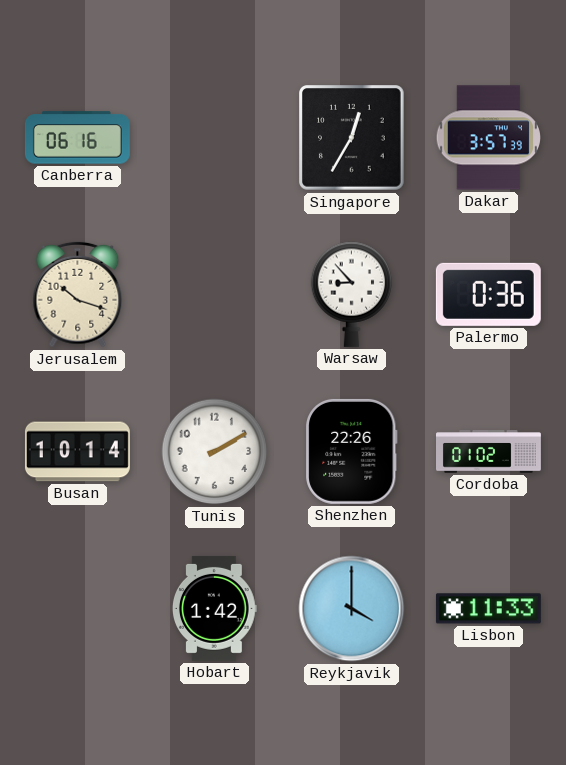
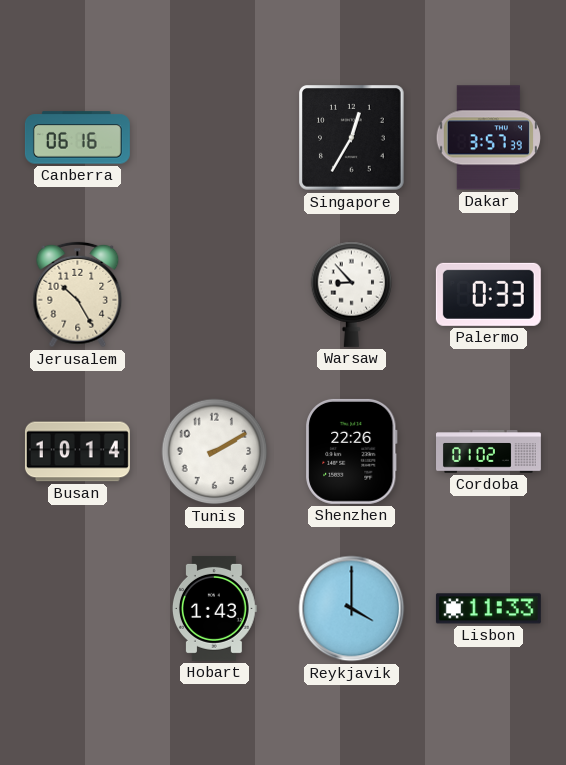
Jerusalem: 10:18 -> 10:25 (78, 295)
Palermo: 0:36 -> 0:33 (488, 294)
Hobart: 1:42 -> 1:43 (214, 608)
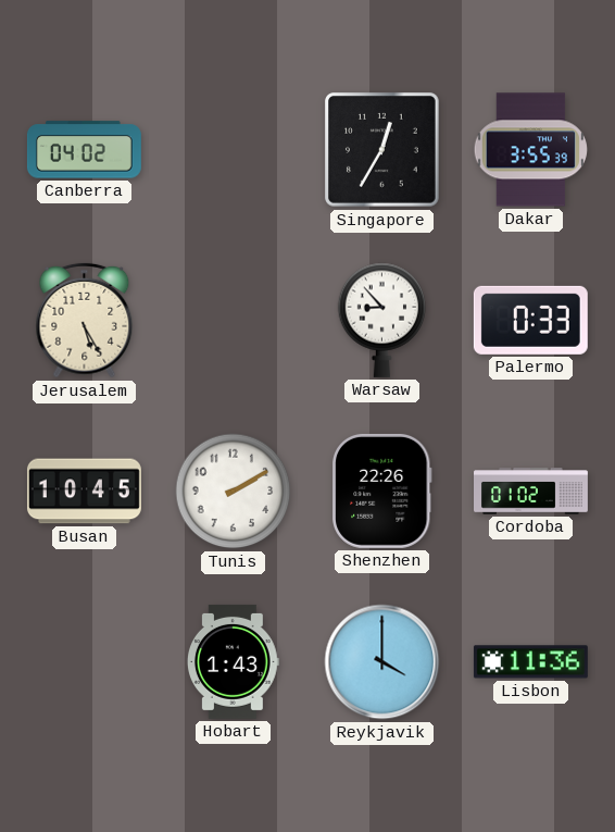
Canberra: 06:16 -> 04:02 (84, 150)
Dakar: 3:57 -> 3:55 (530, 150)
Jerusalem: 10:25 -> 5:25 (85, 321)
Busan: 10:14 -> 10:45 (84, 492)
Lisbon: 11:33 -> 11:36 (530, 662)
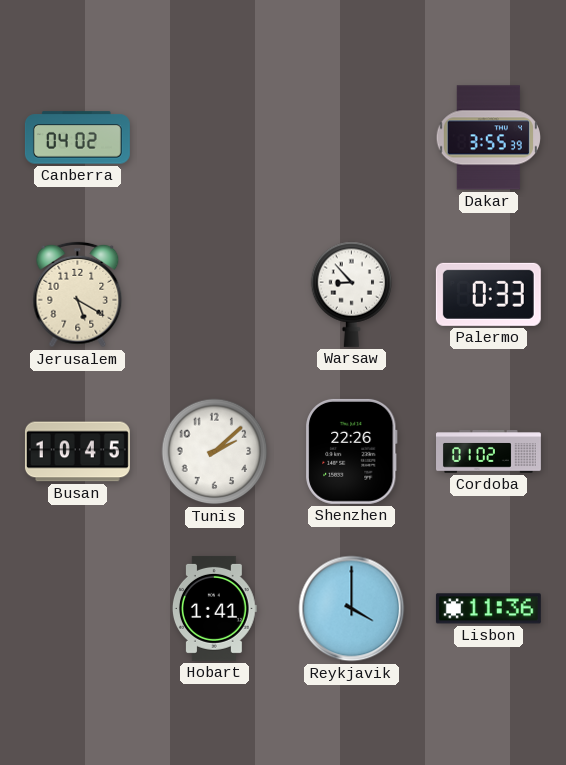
Singapore: 12:35 -> none (382, 150)
Jerusalem: 5:25 -> 5:20 (78, 295)
Tunis: 2:10 -> 2:08 (215, 452)
Hobart: 1:43 -> 1:41 (214, 608)
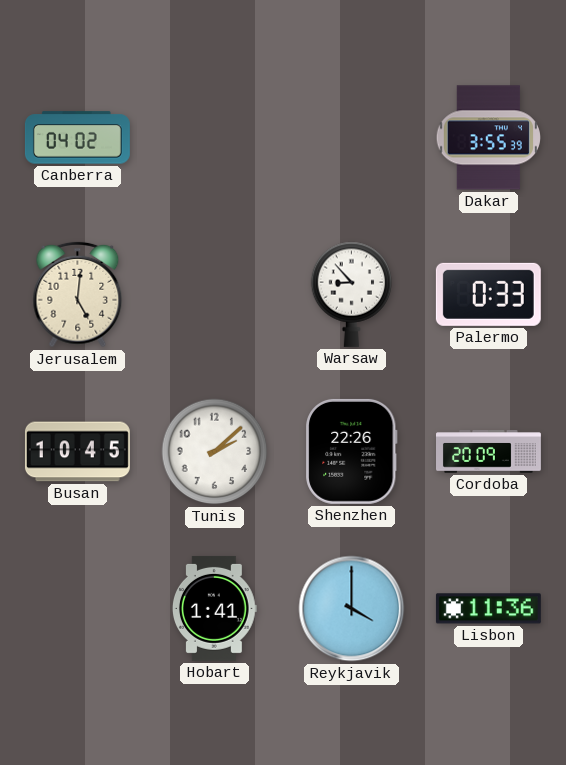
Jerusalem: 5:20 -> 5:01 (78, 295)
Cordoba: 01:02 -> 20:09 (489, 452)
